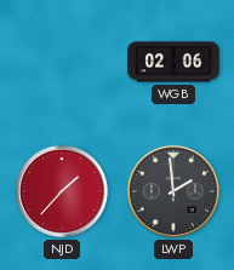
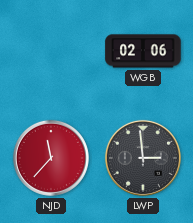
NJD: 1:37 -> 11:37 (51, 158)
LWP: 1:59 -> 2:59 (143, 158)
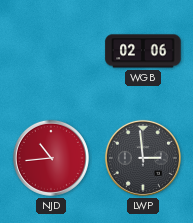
NJD: 11:37 -> 10:44 (51, 158)
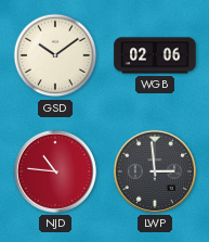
GSD: none -> 10:09 (55, 55)
NJD: 10:44 -> 10:46 (55, 171)
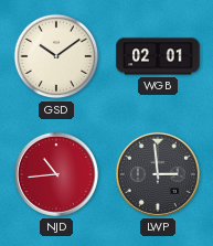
WGB: 02:06 -> 02:01 (158, 56)
NJD: 10:46 -> 10:44 (56, 174)
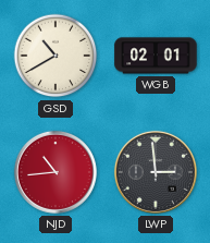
GSD: 10:09 -> 10:40 (55, 56)
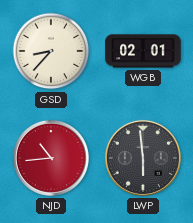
GSD: 10:40 -> 8:37 (51, 51)
LWP: 2:59 -> 5:59 (143, 158)
